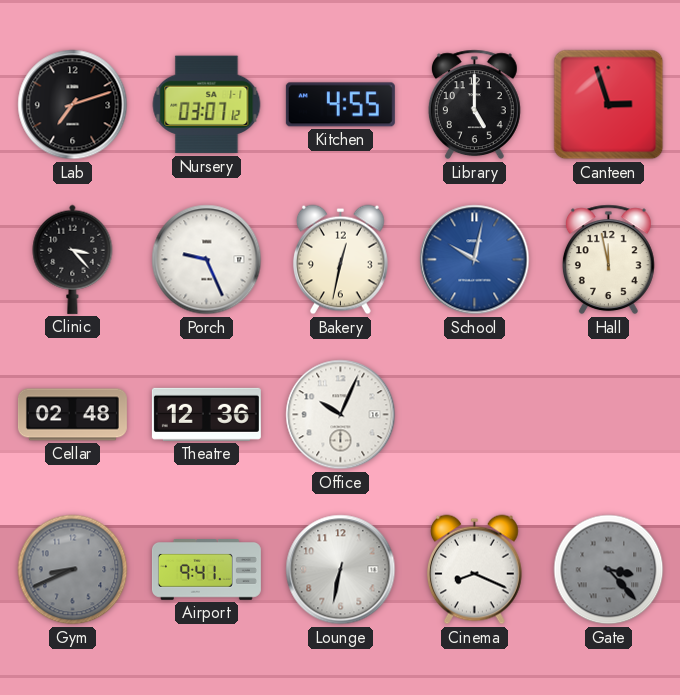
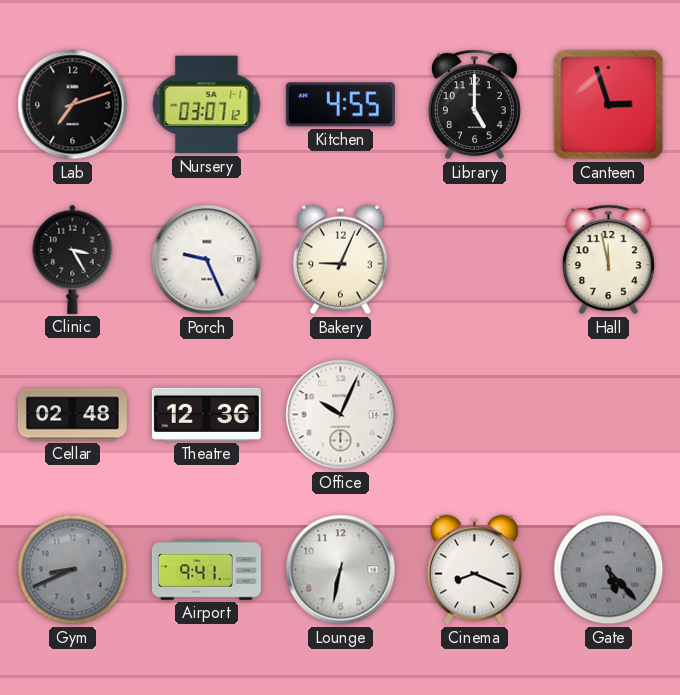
Clinic: 3:23 -> 3:25 (73, 259)
Bakery: 12:32 -> 9:04 (340, 260)
School: 10:02 -> none (475, 260)
Gate: 3:23 -> 5:23 (609, 570)
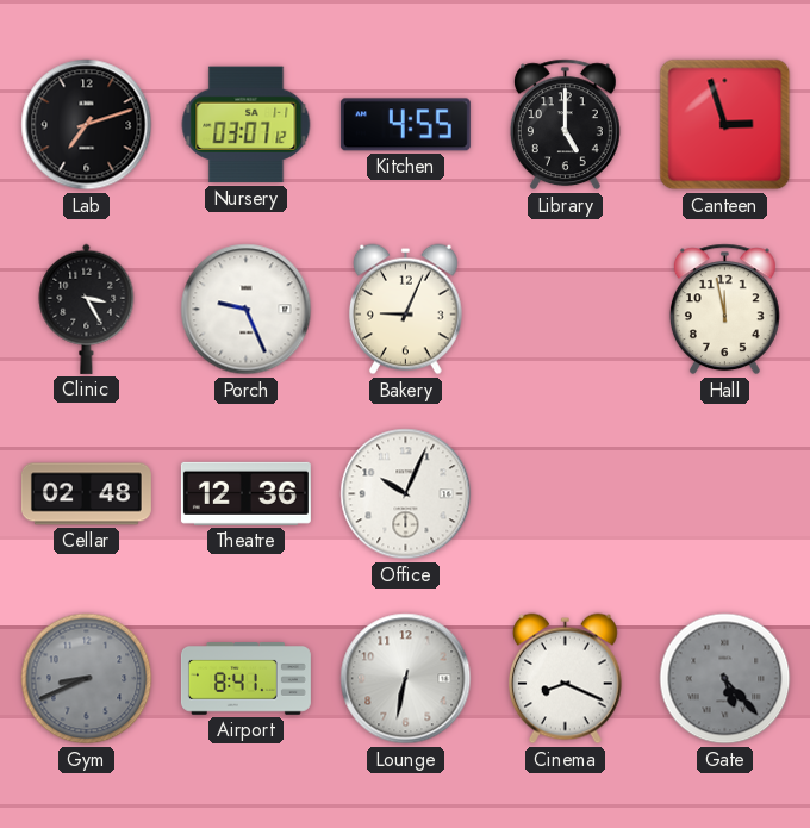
Airport: 9:41 -> 8:41 (245, 679)
